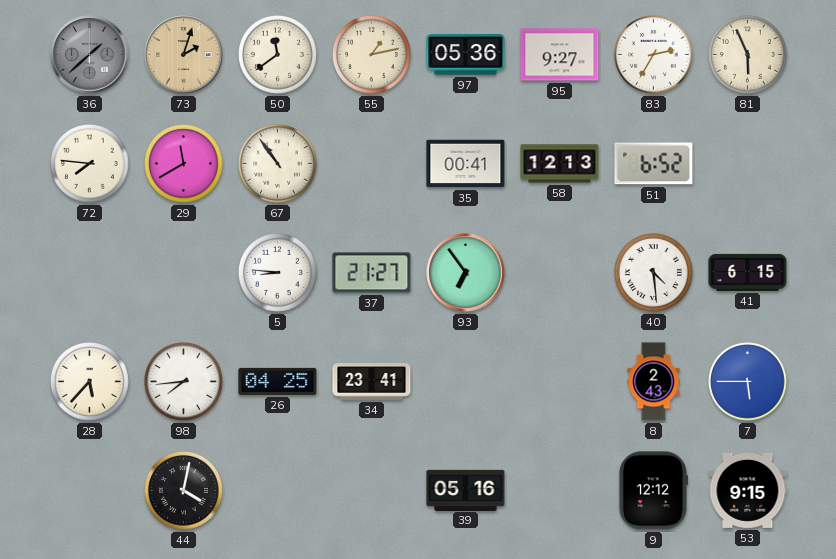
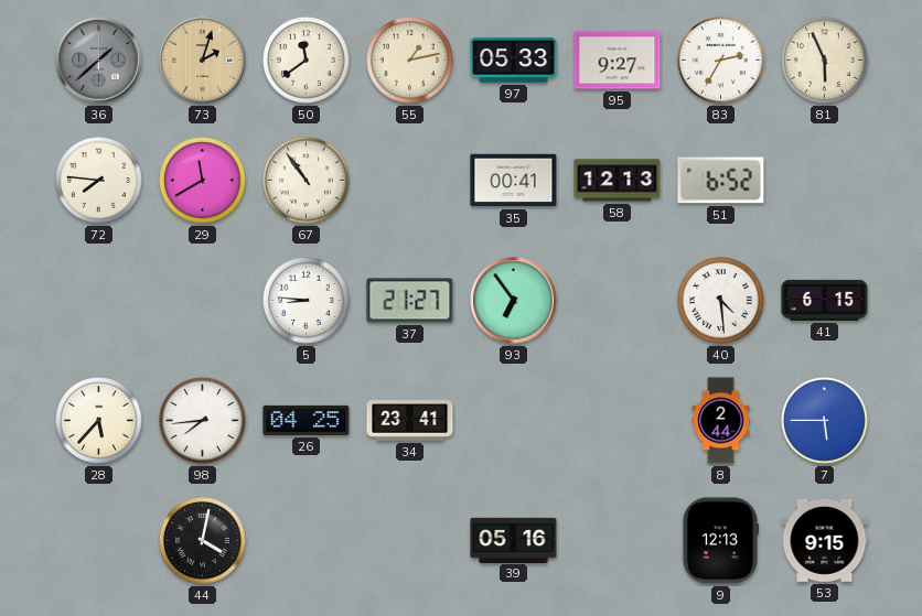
97: 05:36 -> 05:33 (514, 61)
8: 2:43 -> 2:44 (721, 421)
9: 12:12 -> 12:13 (720, 541)
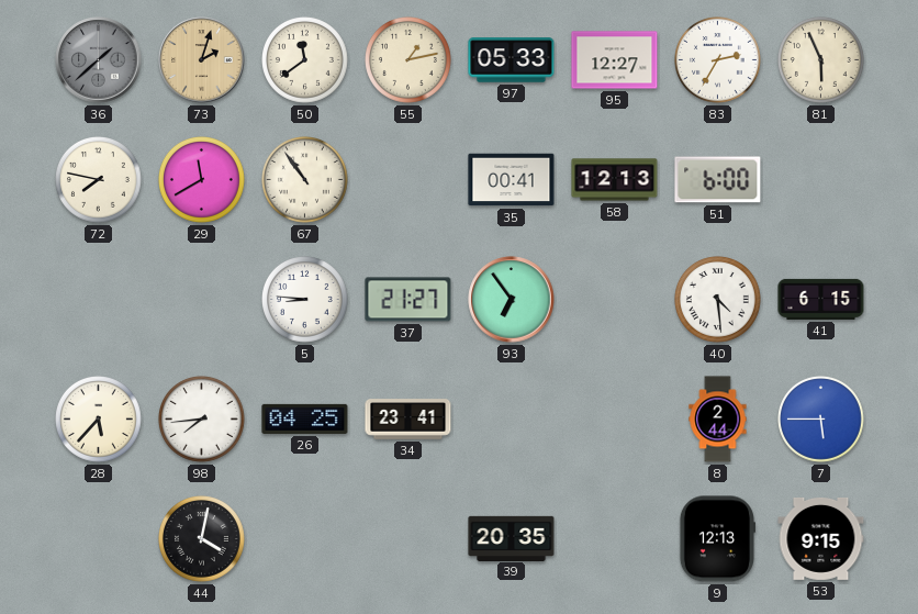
95: 9:27 -> 12:27 (615, 60)
72: 7:46 -> 7:47 (99, 180)
51: 6:52 -> 6:00 (718, 180)
39: 05:16 -> 20:35 (512, 538)
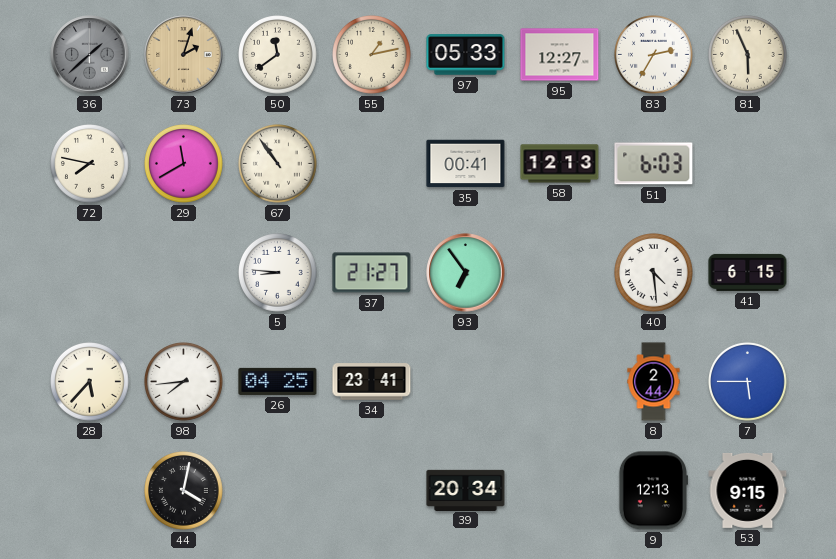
51: 6:00 -> 6:03 (654, 164)
39: 20:35 -> 20:34 (466, 490)
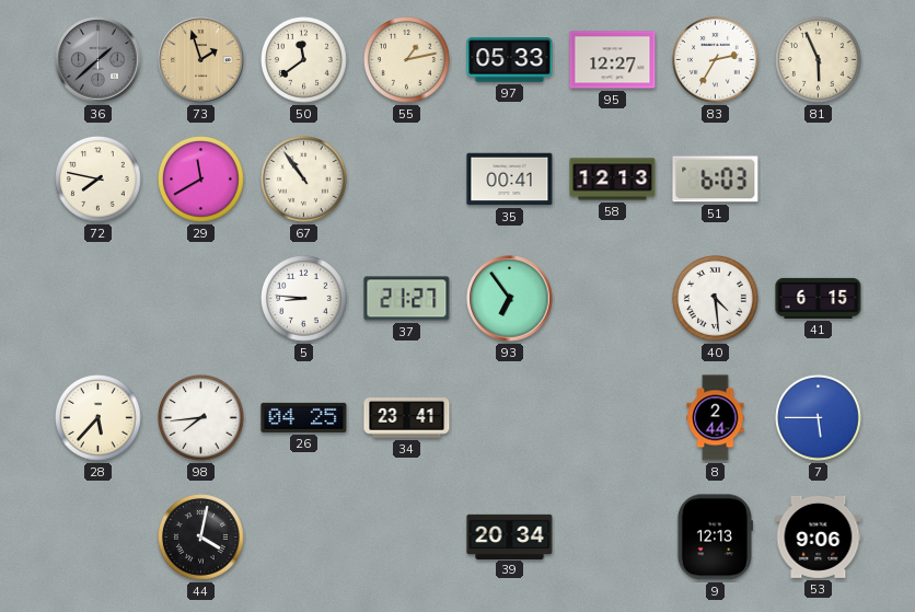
73: 2:03 -> 1:57 (201, 60)
53: 9:15 -> 9:06 (819, 536)
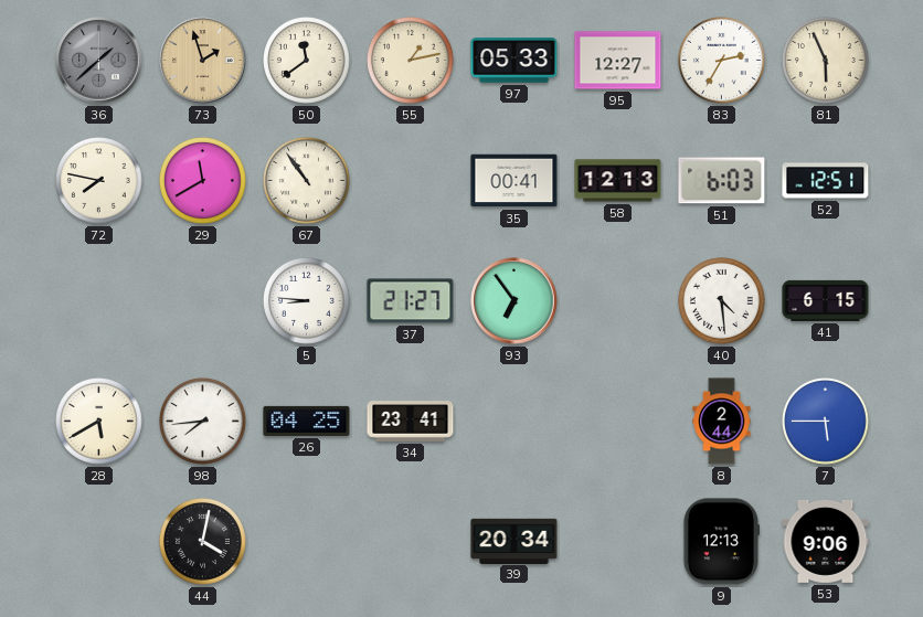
52: none -> 12:51 (826, 181)
28: 5:37 -> 5:40 (99, 422)
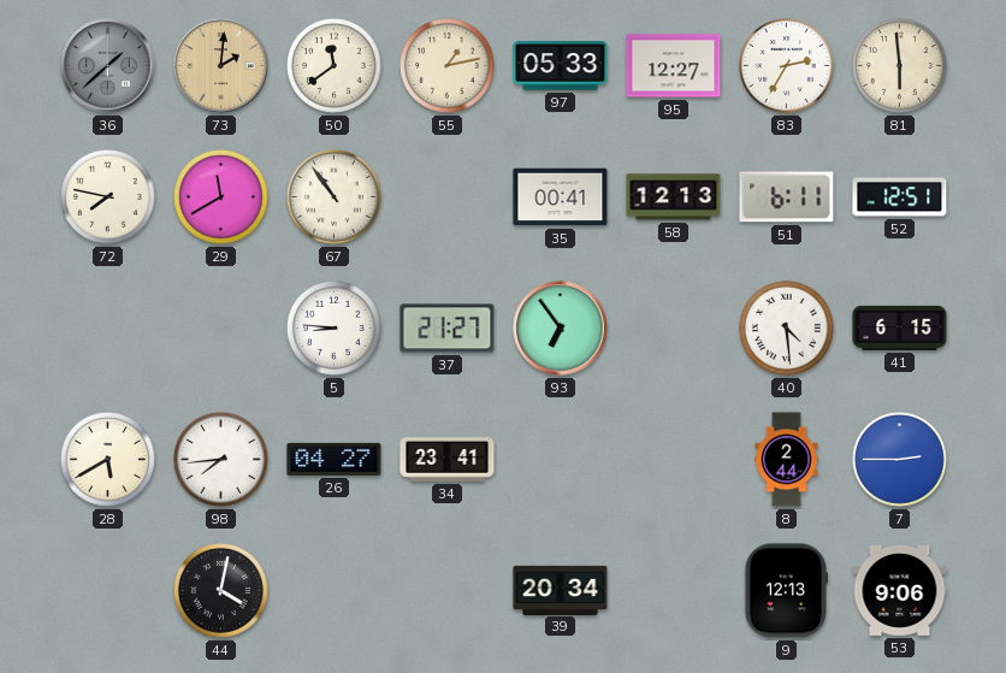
73: 1:57 -> 2:01 (221, 66)
81: 5:56 -> 5:59 (900, 66)
51: 6:03 -> 6:11 (787, 197)
26: 04:25 -> 04:27 (335, 459)
7: 5:45 -> 2:45 (900, 460)
